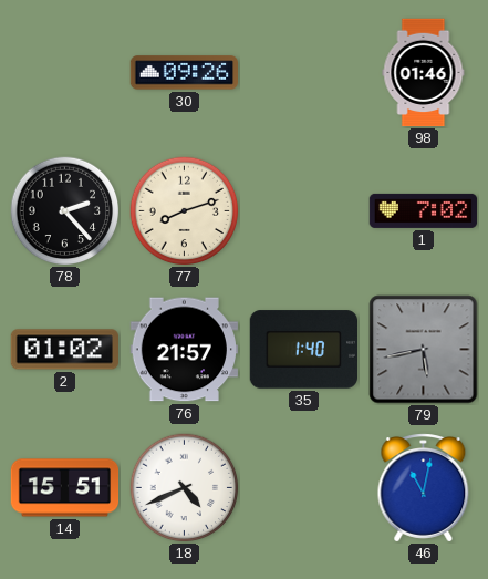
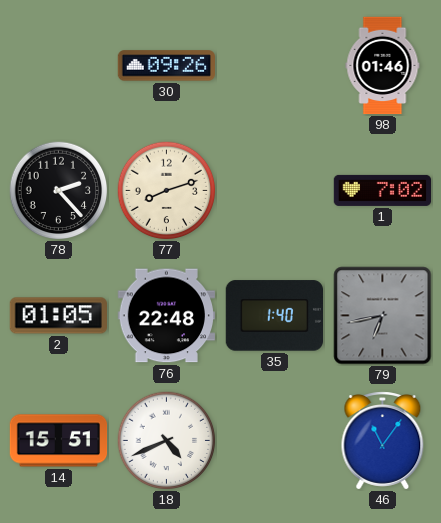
2: 01:02 -> 01:05 (58, 316)
76: 21:57 -> 22:48 (166, 316)
79: 5:43 -> 6:43 (383, 316)
46: 11:02 -> 11:06 (383, 441)
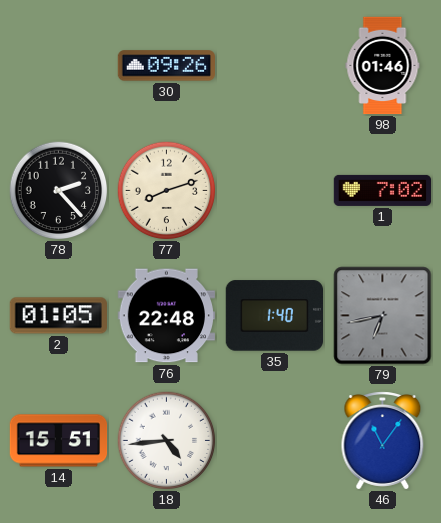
18: 4:41 -> 4:44 (167, 441)
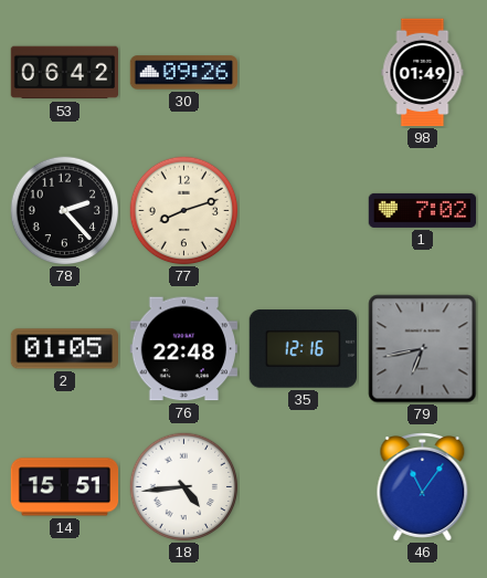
53: none -> 06:42 (64, 73)
98: 01:46 -> 01:49 (423, 73)
35: 1:40 -> 12:16 (303, 349)
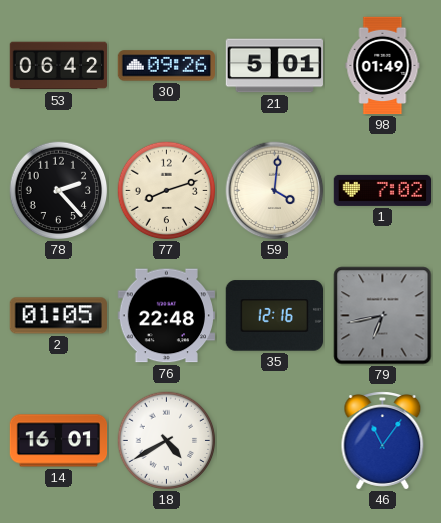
21: none -> 5:01 (274, 66)
59: none -> 4:01 (275, 191)
14: 15:51 -> 16:01 (59, 441)
18: 4:44 -> 4:40 (167, 441)
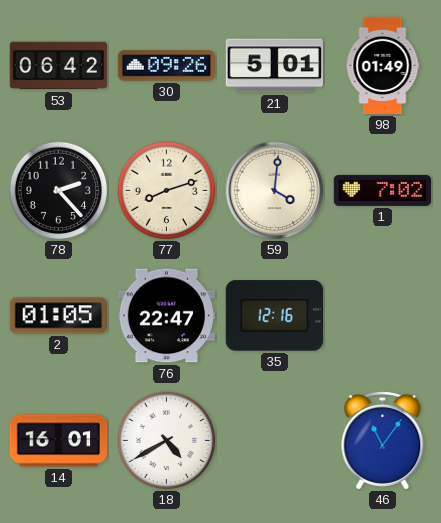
76: 22:48 -> 22:47 (166, 316)
79: 6:43 -> none (383, 316)
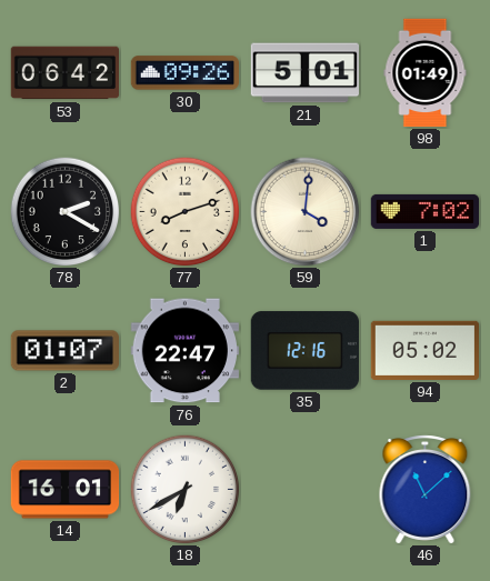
78: 2:23 -> 2:20 (66, 212)
2: 01:05 -> 01:07 (64, 351)
94: none -> 05:02 (424, 350)
18: 4:40 -> 6:40 (186, 490)
46: 11:06 -> 11:08 (426, 490)
